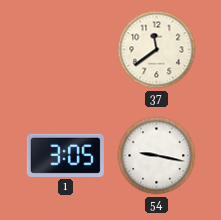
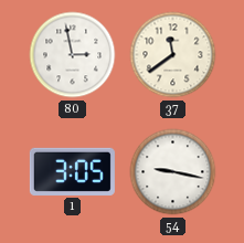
80: none -> 2:58 (73, 55)
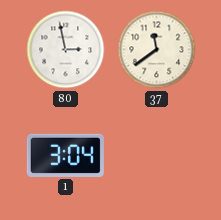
1: 3:05 -> 3:04 (65, 155)
54: 9:17 -> none (173, 172)
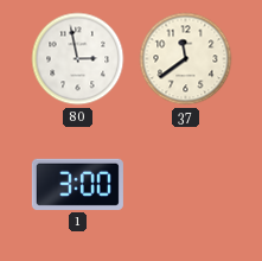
1: 3:04 -> 3:00 (77, 184)
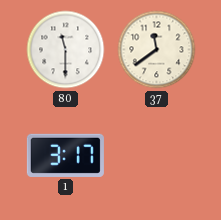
80: 2:58 -> 11:30 (66, 50)
1: 3:00 -> 3:17 (65, 155)
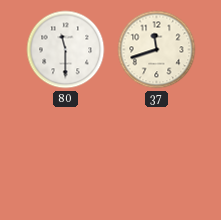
37: 11:39 -> 11:42 (157, 50)
1: 3:17 -> none (65, 155)
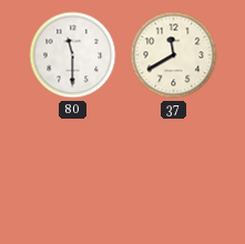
37: 11:42 -> 11:40 (174, 55)
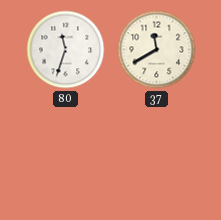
80: 11:30 -> 11:33 (66, 50)
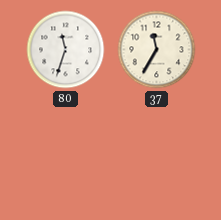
37: 11:40 -> 11:35 (157, 50)
